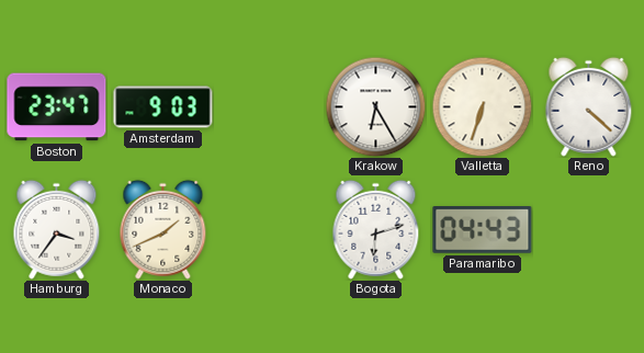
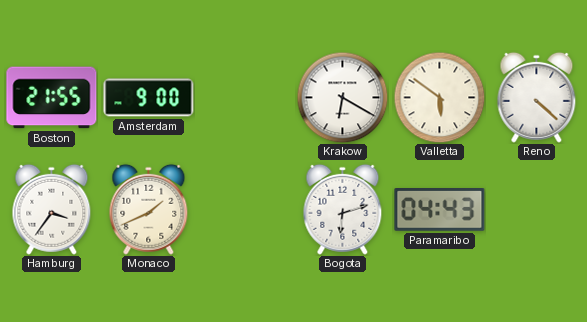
Boston: 23:47 -> 21:55 (52, 98)
Amsterdam: 9:03 -> 9:00 (149, 98)
Krakow: 6:25 -> 6:20 (342, 97)
Valletta: 6:33 -> 5:51 (439, 97)
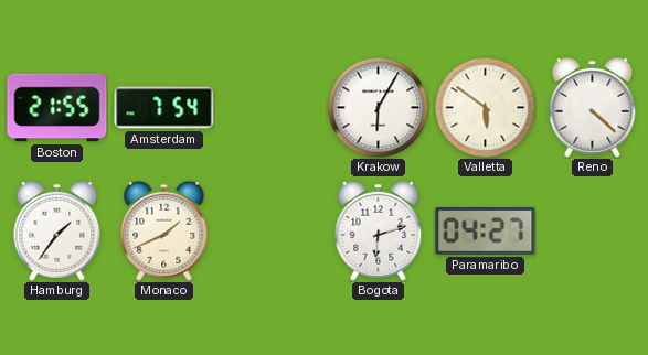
Amsterdam: 9:00 -> 7:54 (164, 108)
Krakow: 6:20 -> 6:05 (378, 107)
Hamburg: 3:36 -> 1:36 (57, 230)
Paramaribo: 04:43 -> 04:27 (486, 232)
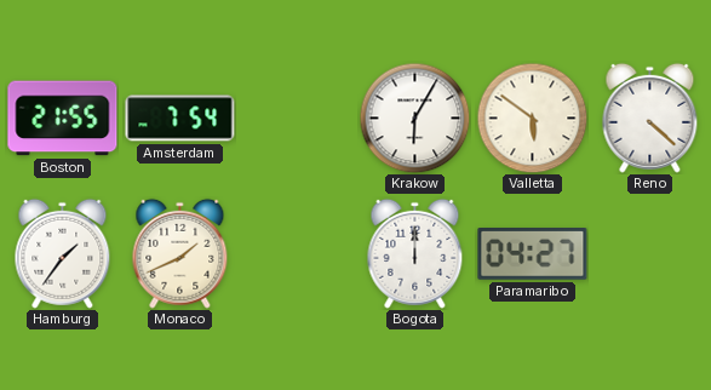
Bogota: 6:12 -> 12:00 (415, 253)
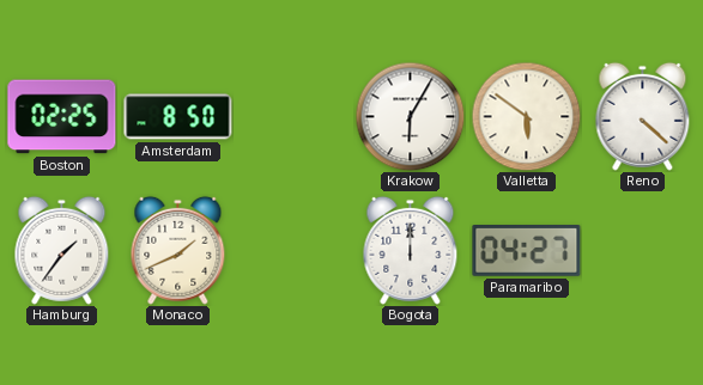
Boston: 21:55 -> 02:25 (62, 117)
Amsterdam: 7:54 -> 8:50 (178, 117)
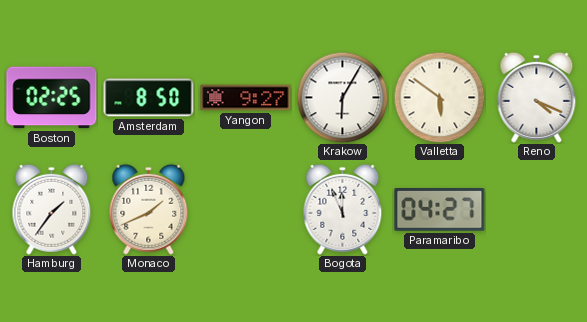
Yangon: none -> 9:27 (246, 98)
Reno: 4:22 -> 4:19 (537, 97)
Bogota: 12:00 -> 11:56 (343, 209)
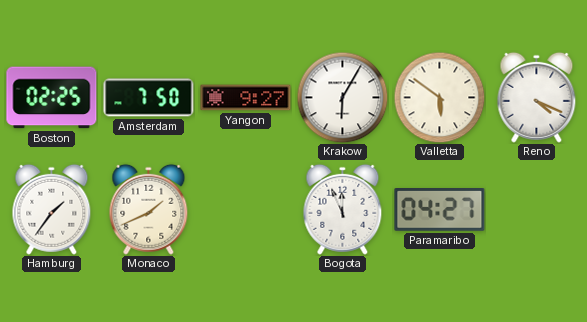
Amsterdam: 8:50 -> 7:50 (149, 98)
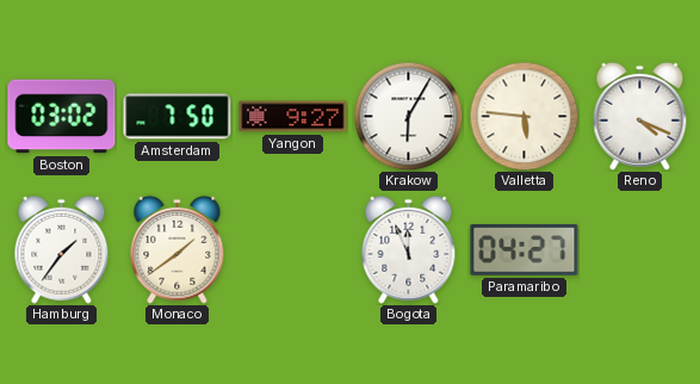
Boston: 02:25 -> 03:02 (62, 117)
Valletta: 5:51 -> 5:46 (524, 116)
Monaco: 1:41 -> 1:39 (178, 249)
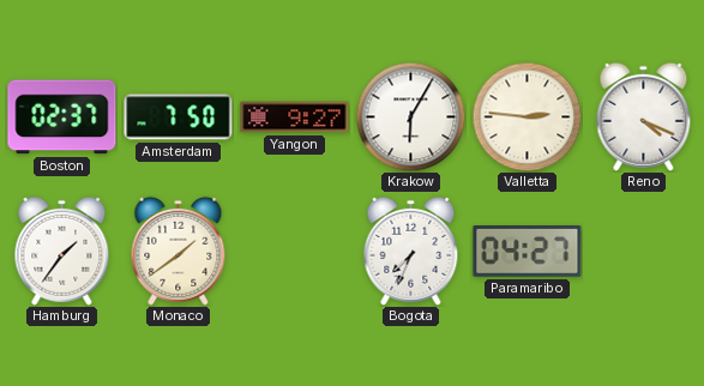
Boston: 03:02 -> 02:37 (62, 117)
Valletta: 5:46 -> 2:46 (527, 116)
Bogota: 11:56 -> 7:34 (411, 251)
